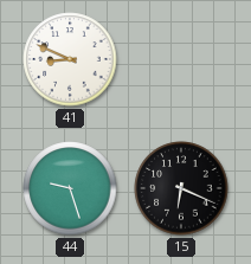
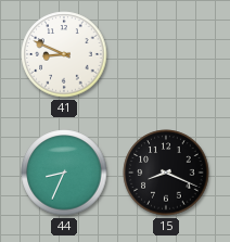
44: 9:27 -> 8:34 (64, 173)
15: 6:19 -> 8:19 (166, 173)
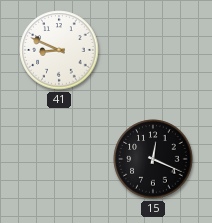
44: 8:34 -> none (64, 173)
15: 8:19 -> 12:19 (153, 159)
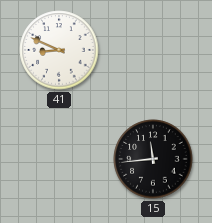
15: 12:19 -> 11:44 (153, 159)
